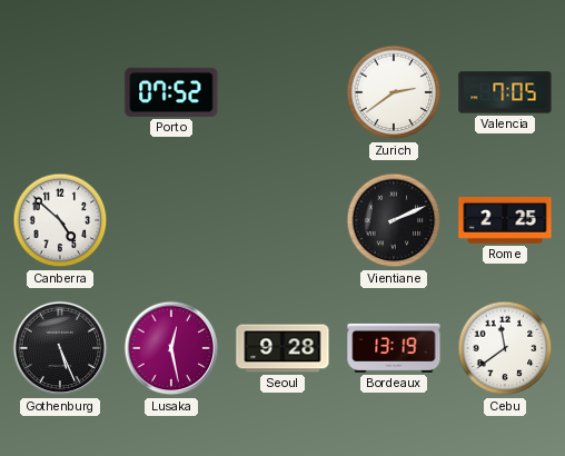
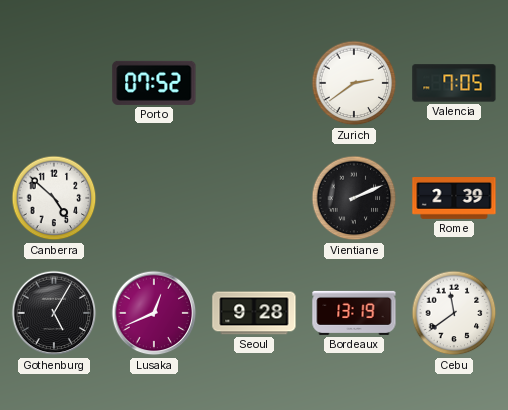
Rome: 2:25 -> 2:39 (454, 199)
Gothenburg: 5:26 -> 5:05 (54, 313)
Lusaka: 12:28 -> 12:41 (154, 313)
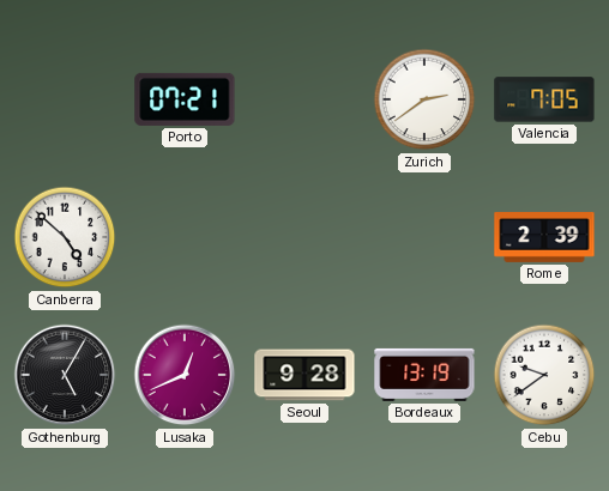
Porto: 07:52 -> 07:21 (185, 99)
Vientiane: 2:11 -> none (354, 198)
Cebu: 11:39 -> 9:39 (544, 375)
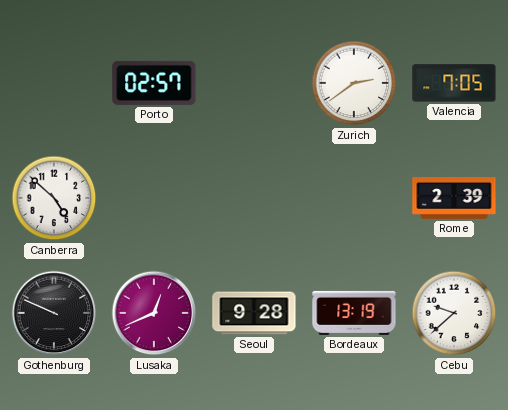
Porto: 07:21 -> 02:57 (154, 83)
Gothenburg: 5:05 -> 9:49 (54, 313)
Cebu: 9:39 -> 9:38 (454, 313)
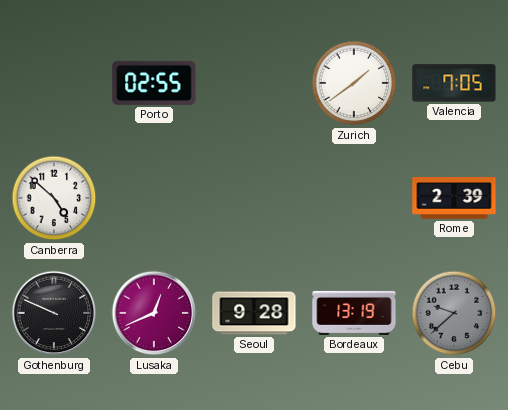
Porto: 02:57 -> 02:55 (154, 83)
Zurich: 2:39 -> 1:39 (354, 83)
Cebu dial: white -> grey (454, 313)
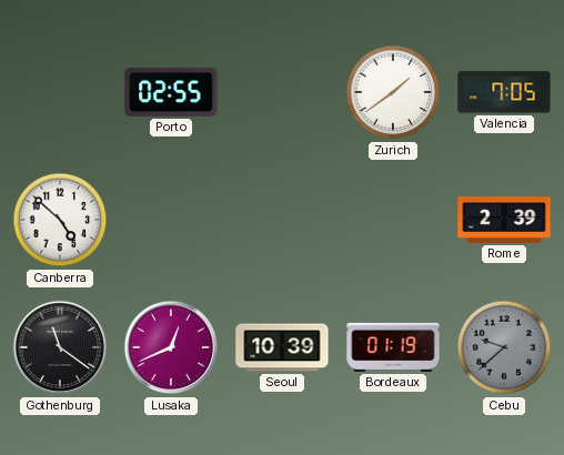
Gothenburg: 9:49 -> 11:21 (60, 347)
Seoul: 9:28 -> 10:39 (282, 347)
Bordeaux: 13:19 -> 01:19 (393, 347)
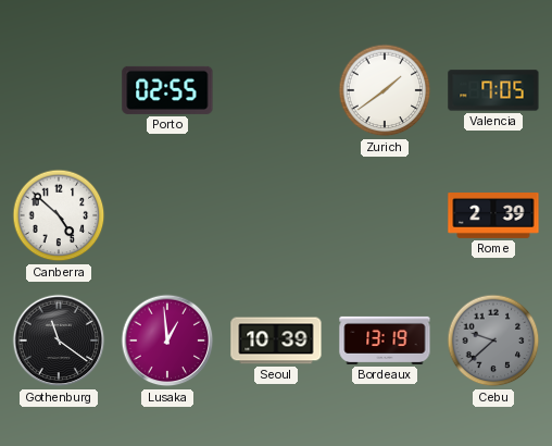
Lusaka: 12:41 -> 12:59 (167, 340)
Bordeaux: 01:19 -> 13:19 (385, 340)
